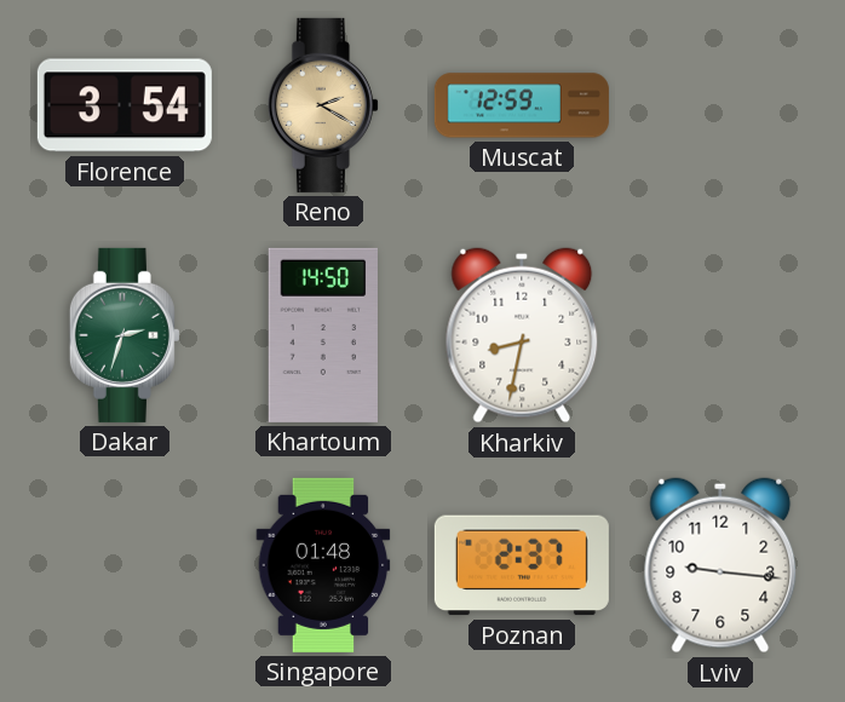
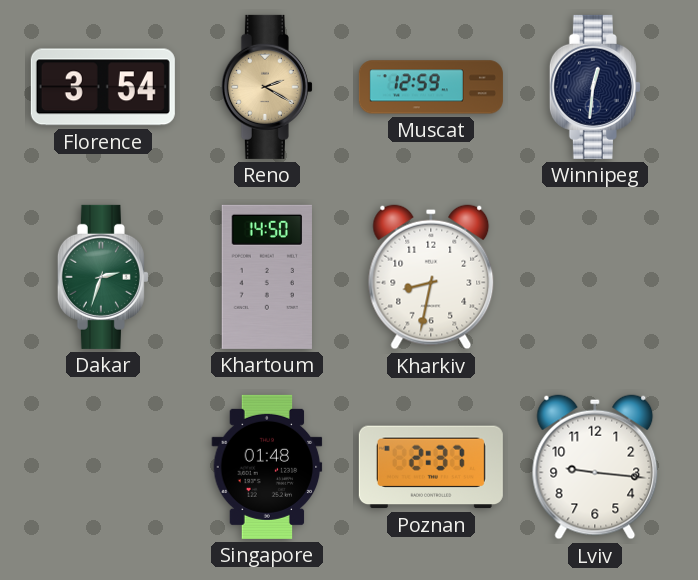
Winnipeg: none -> 12:31 (595, 87)
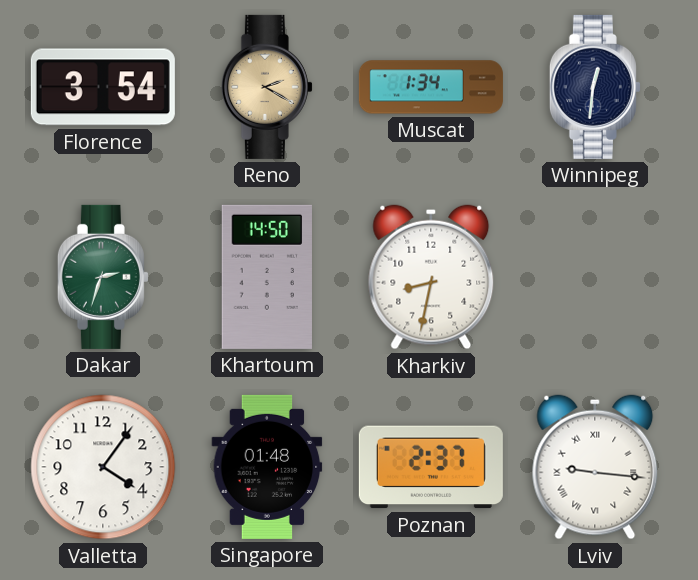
Muscat: 12:59 -> 1:34 (431, 87)
Valletta: none -> 4:06 (103, 467)
Lviv numerals: Arabic -> Roman (595, 467)
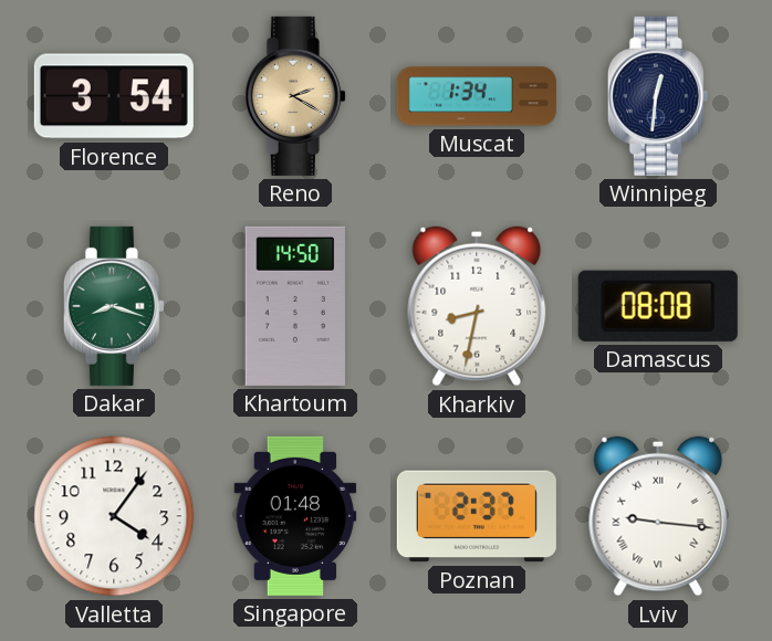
Dakar: 2:33 -> 8:18 (114, 306)
Damascus: none -> 08:08 (658, 306)
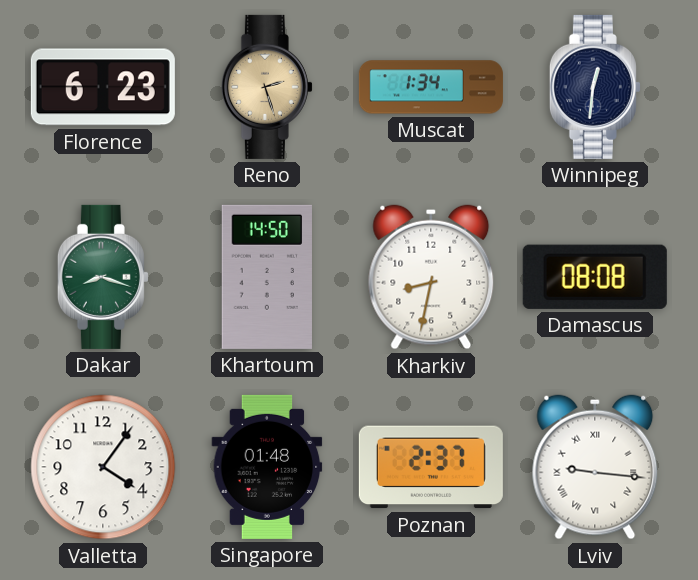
Florence: 3:54 -> 6:23 (103, 87)
Reno: 2:20 -> 2:27 (267, 87)
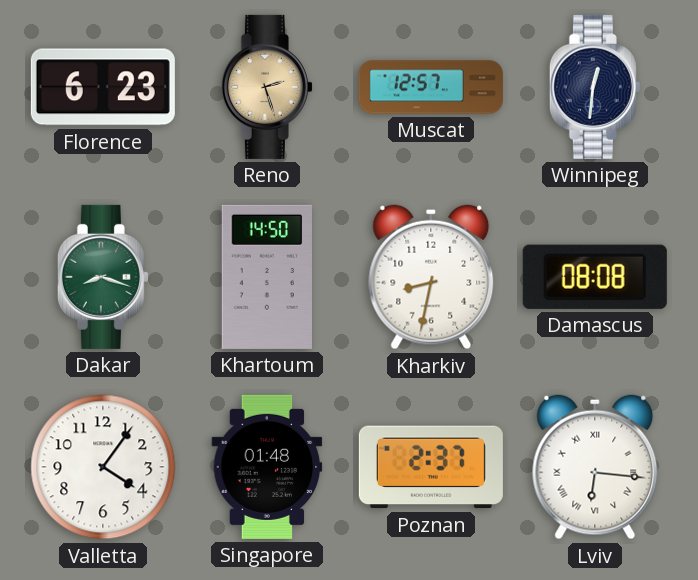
Muscat: 1:34 -> 12:57 (431, 87)
Lviv: 9:16 -> 6:16 (595, 467)
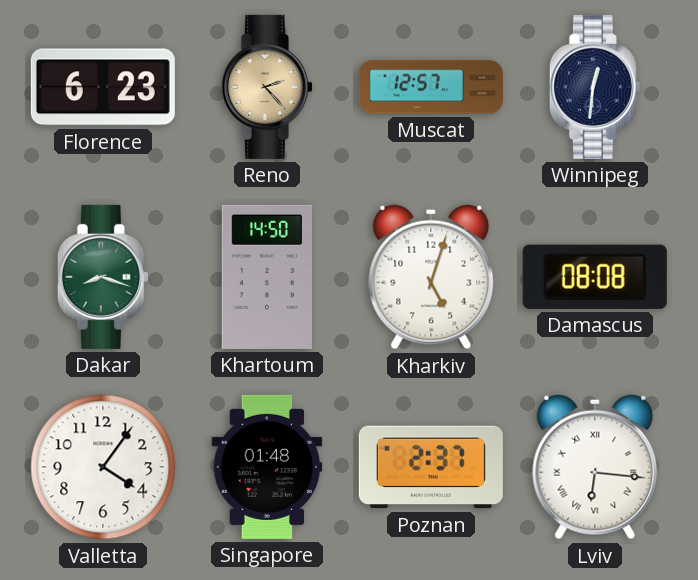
Reno: 2:27 -> 2:23 (267, 87)
Kharkiv: 8:32 -> 5:03 (431, 277)
